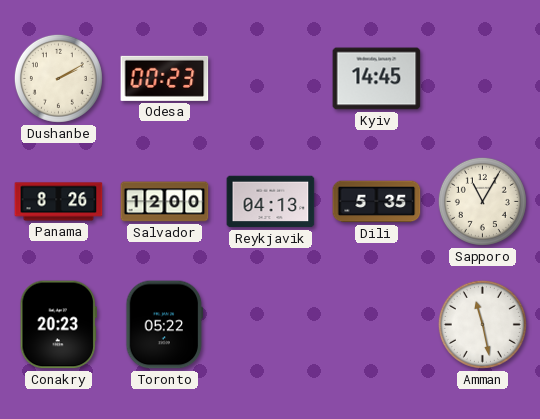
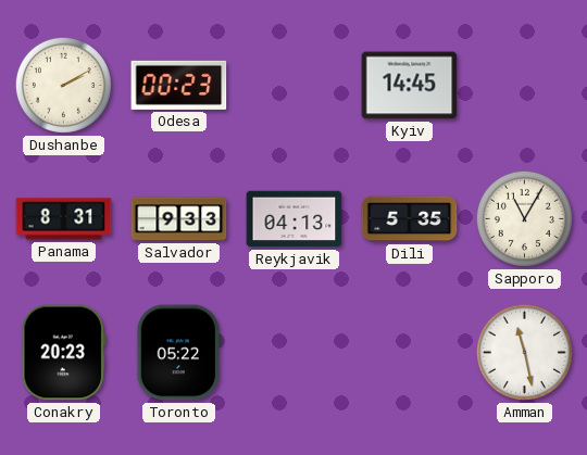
Panama: 8:26 -> 8:31 (64, 219)
Salvador: 12:00 -> 9:33 (179, 219)
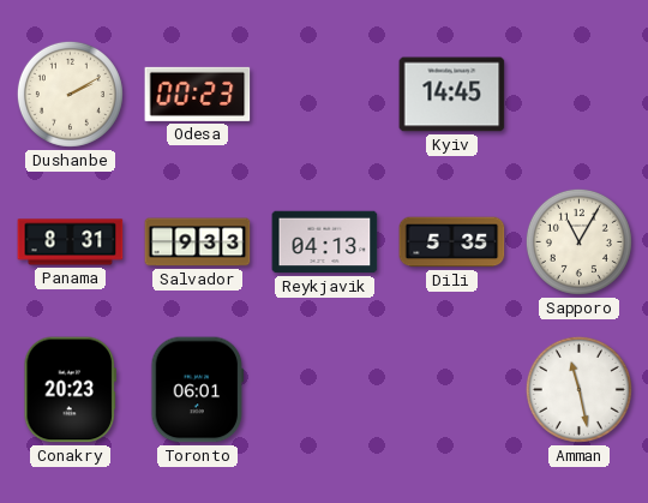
Toronto: 05:22 -> 06:01 (198, 390)
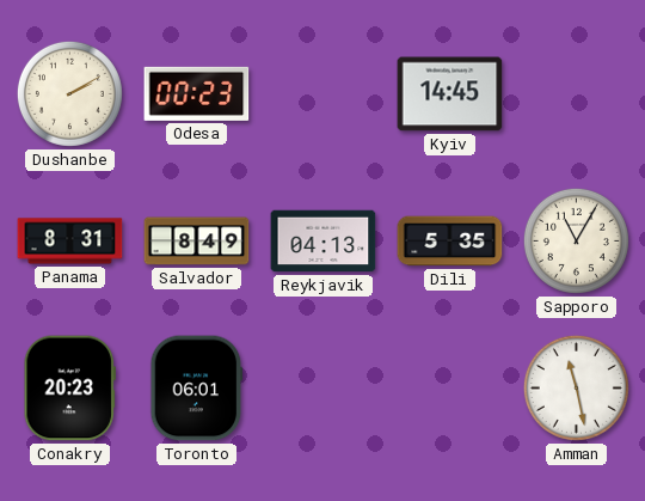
Salvador: 9:33 -> 8:49 (197, 242)
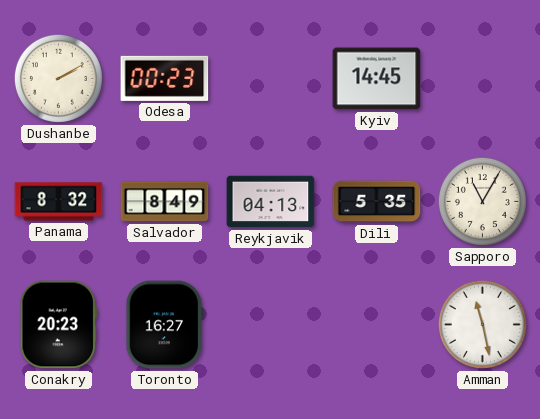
Panama: 8:31 -> 8:32 (59, 202)
Toronto: 06:01 -> 16:27 (165, 325)
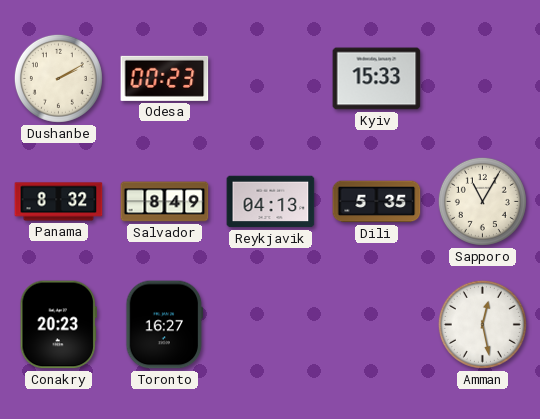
Kyiv: 14:45 -> 15:33 (377, 79)
Amman: 11:28 -> 12:28 (482, 324)
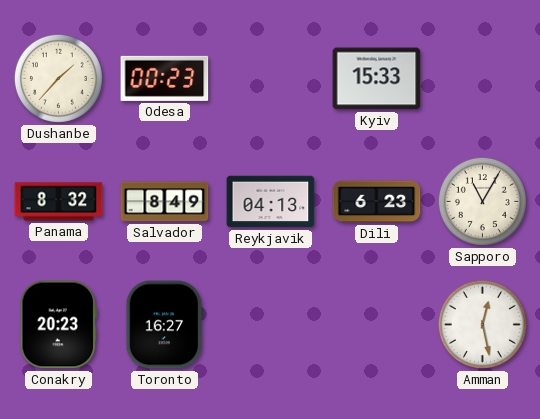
Dushanbe: 2:10 -> 1:37 (58, 78)
Dili: 5:35 -> 6:23 (377, 202)
